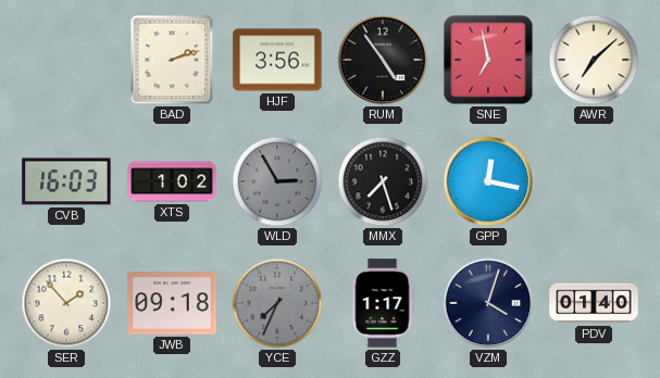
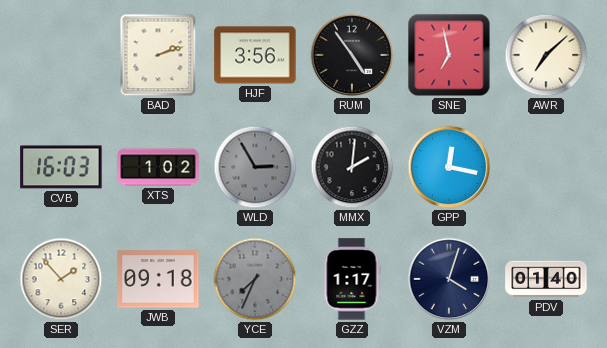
MMX: 7:27 -> 2:01 (352, 167)
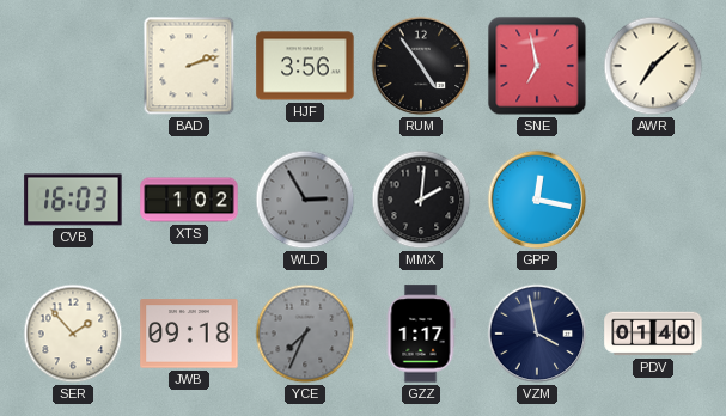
VZM: 4:03 -> 3:58 (537, 334)
